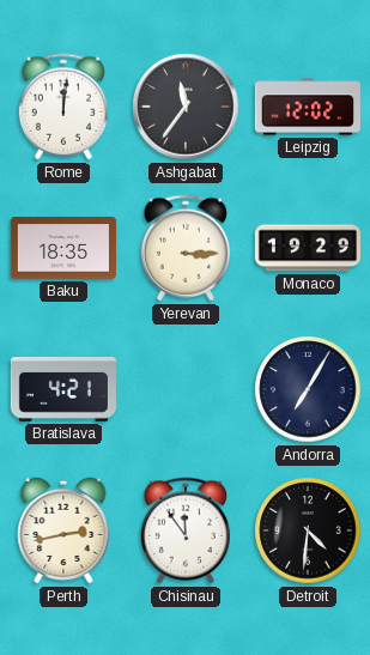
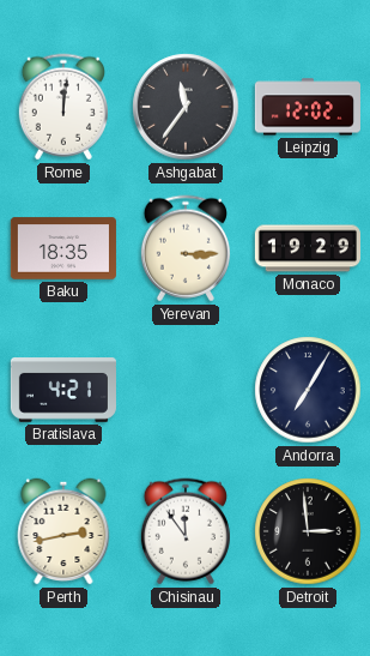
Detroit: 4:31 -> 2:59 (308, 531)
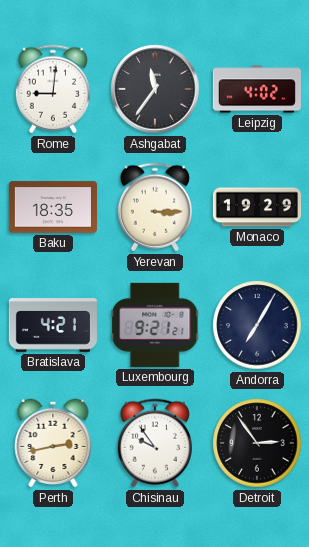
Rome: 12:01 -> 9:01 (53, 89)
Leipzig: 12:02 -> 4:02 (257, 89)
Luxembourg: none -> 9:21 (155, 325)
Chisinau: 11:54 -> 9:54 (155, 443)
Detroit: 2:59 -> 2:54 (257, 443)
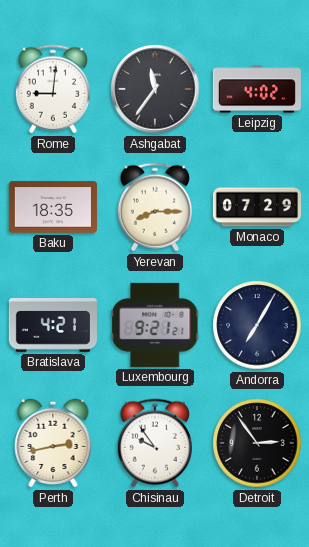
Yerevan: 3:15 -> 8:15 (155, 207)
Monaco: 19:29 -> 07:29 (256, 207)
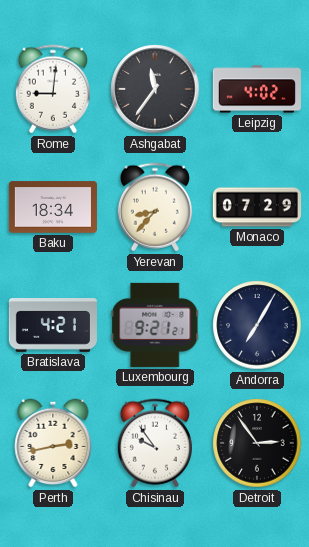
Baku: 18:35 -> 18:34 (53, 207)
Yerevan: 8:15 -> 8:37 (155, 207)
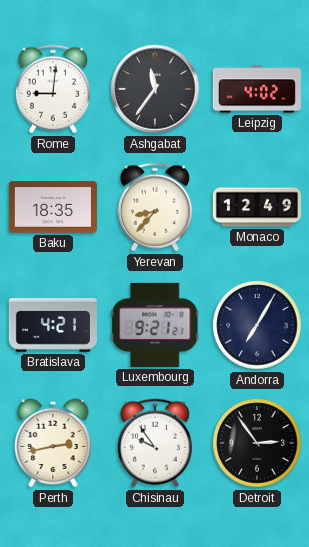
Baku: 18:34 -> 18:35 (53, 207)
Monaco: 07:29 -> 12:49 (256, 207)
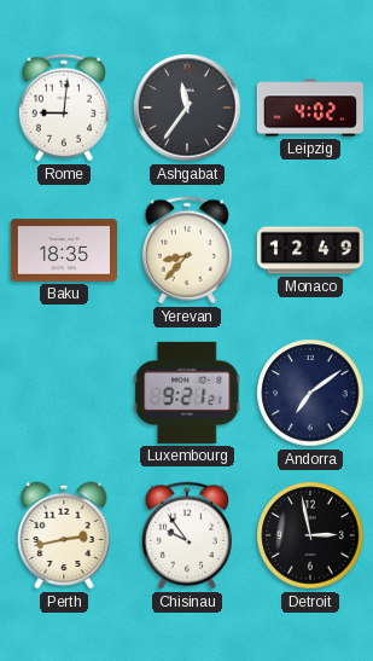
Bratislava: 4:21 -> none (53, 326)
Andorra: 7:05 -> 7:09 (310, 393)
Detroit: 2:54 -> 2:58 (310, 535)
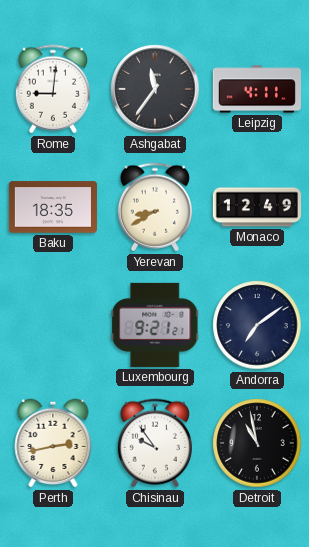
Leipzig: 4:02 -> 4:11 (257, 89)
Yerevan: 8:37 -> 8:40 (155, 207)
Detroit: 2:58 -> 10:58 (257, 443)
